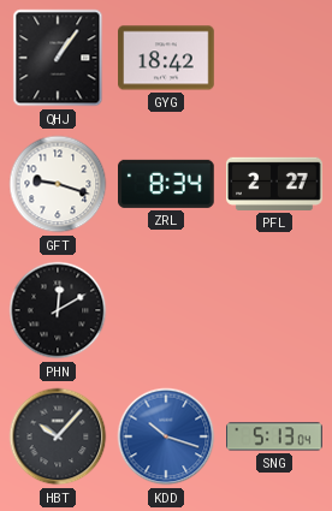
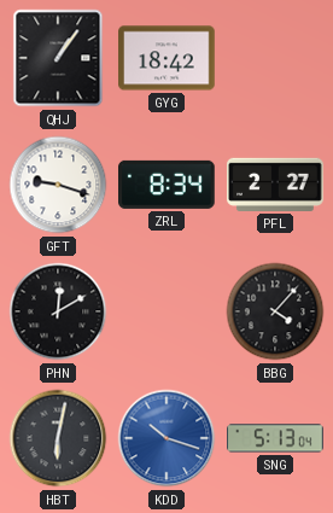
BBG: none -> 4:07 (275, 311)
HBT: 10:07 -> 6:02 (58, 438)
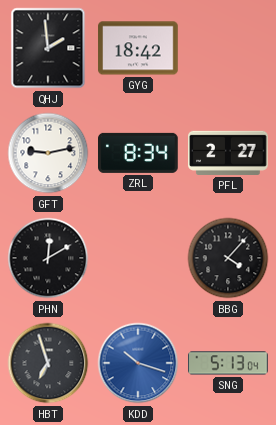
QHJ: 1:06 -> 1:59 (48, 48)
GFT: 9:18 -> 9:13 (48, 153)
HBT: 6:02 -> 6:57 (48, 363)
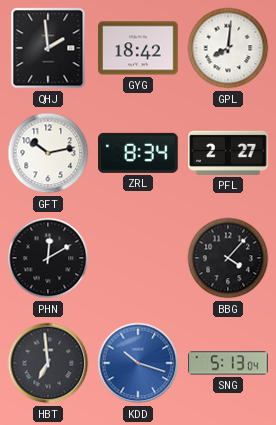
GPL: none -> 8:01 (228, 48)
GFT: 9:13 -> 10:13 (48, 153)
HBT: 6:57 -> 6:59 (48, 363)
